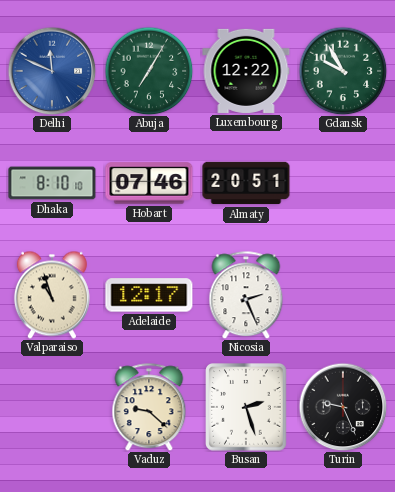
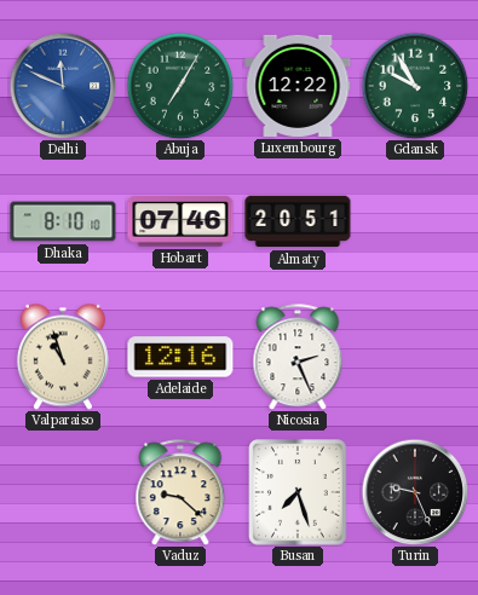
Adelaide: 12:17 -> 12:16 (180, 357)
Busan: 2:27 -> 7:27 (298, 492)
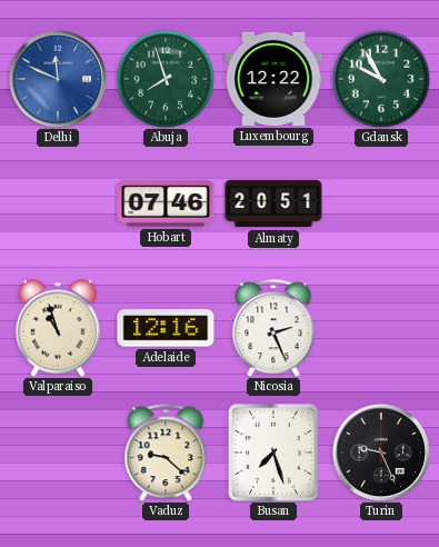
Abuja: 7:05 -> 7:57 (166, 79)
Dhaka: 8:10 -> none (63, 221)
